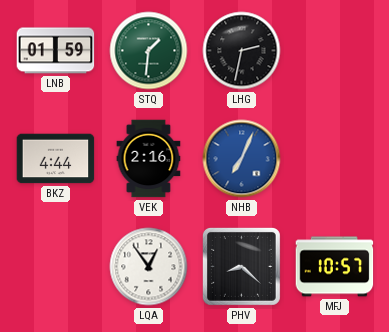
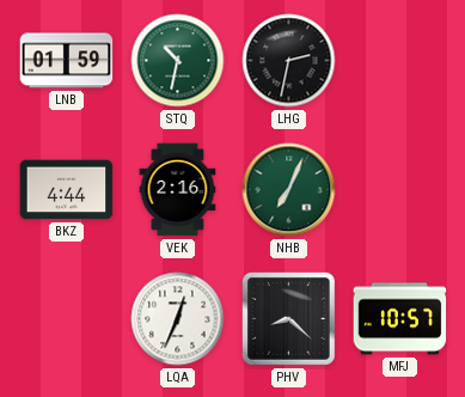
STQ: 1:31 -> 10:32 (178, 61)
NHB dial: blue -> green (289, 190)
LQA: 12:54 -> 12:34 (178, 319)
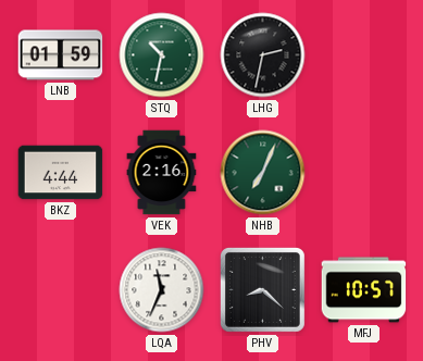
LQA: 12:34 -> 11:34 (162, 290)
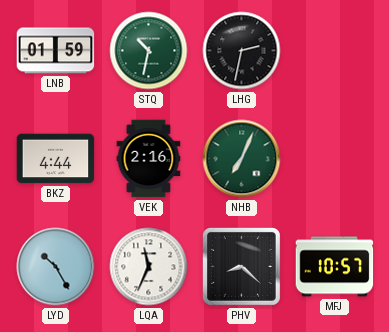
LYD: none -> 10:25 (56, 267)
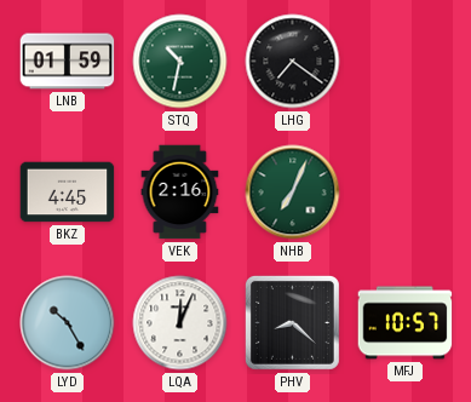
LHG: 2:32 -> 7:21 (293, 62)
BKZ: 4:44 -> 4:45 (68, 193)
LQA: 11:34 -> 12:04 (180, 323)
